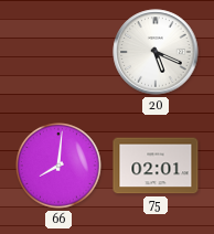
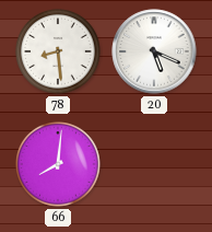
78: none -> 8:29 (59, 53)
75: 02:01 -> none (156, 166)
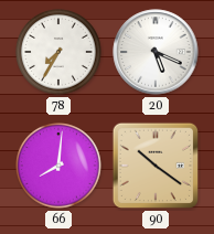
78: 8:29 -> 7:35 (60, 53)
90: none -> 10:21 (156, 166)
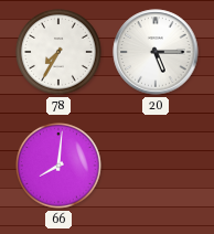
20: 5:19 -> 5:15 (156, 52)
90: 10:21 -> none (156, 166)
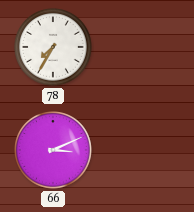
20: 5:15 -> none (156, 52)
66: 8:01 -> 3:11 (54, 151)
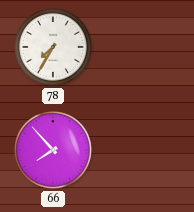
66: 3:11 -> 7:53 (54, 151)
